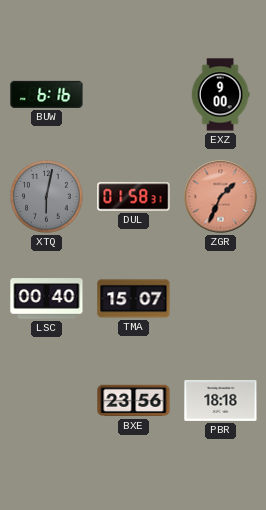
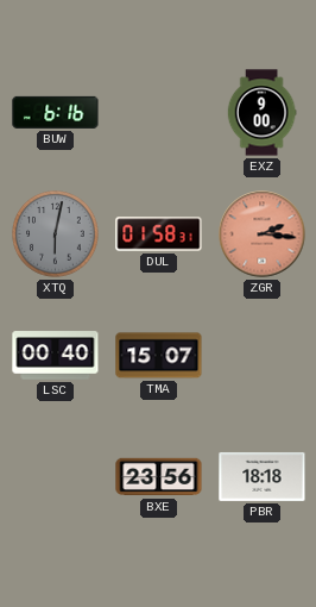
ZGR: 1:34 -> 2:16 (263, 234)
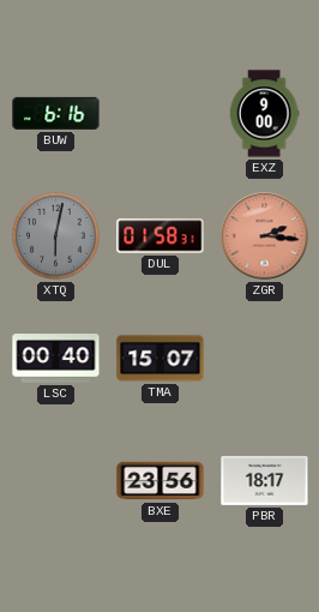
PBR: 18:18 -> 18:17 (265, 480)
